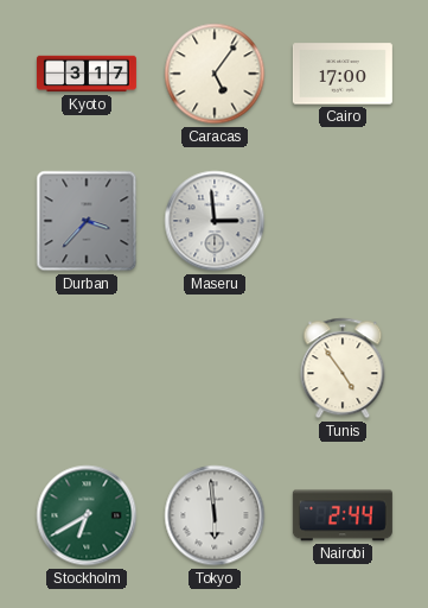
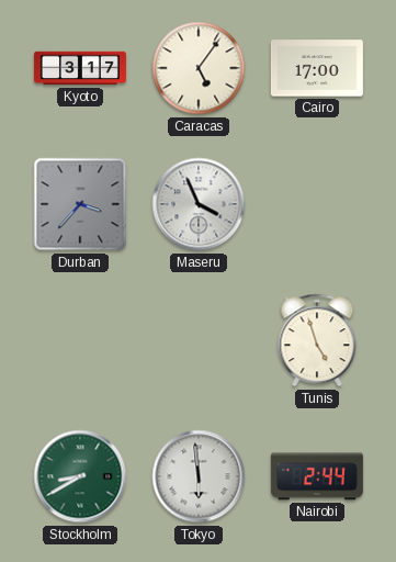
Maseru: 2:59 -> 3:56 (199, 204)
Tunis: 4:54 -> 4:57 (317, 340)
Stockholm: 6:40 -> 8:40 (80, 476)
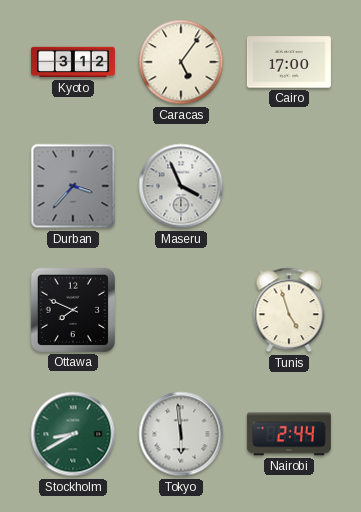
Kyoto: 3:17 -> 3:12 (73, 62)
Ottawa: none -> 7:49 (73, 310)
